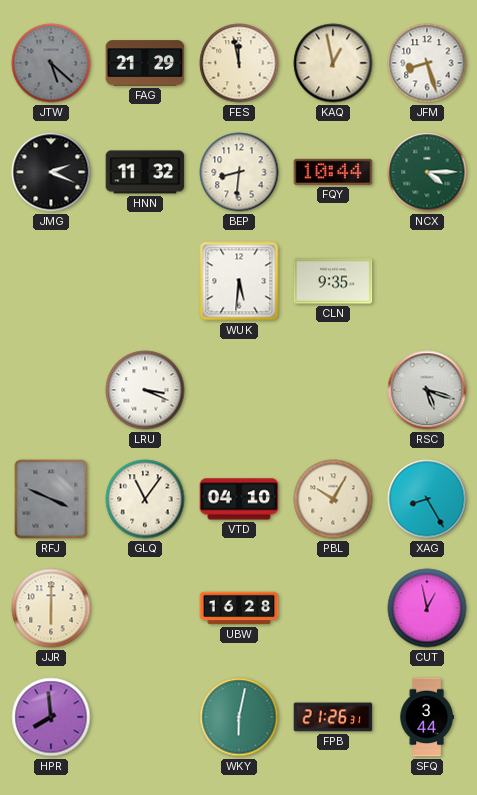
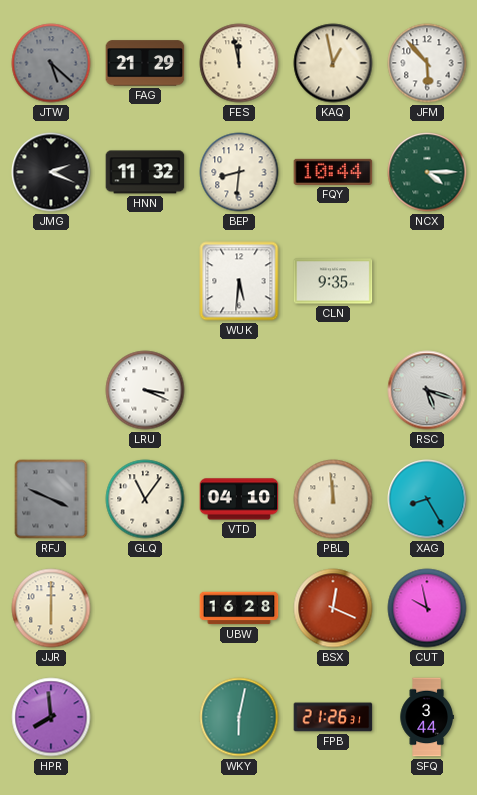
JFM: 8:27 -> 5:53 (427, 63)
PBL: 10:05 -> 11:59 (333, 499)
BSX: none -> 12:19 (333, 608)
CUT: 12:58 -> 9:58 (427, 608)
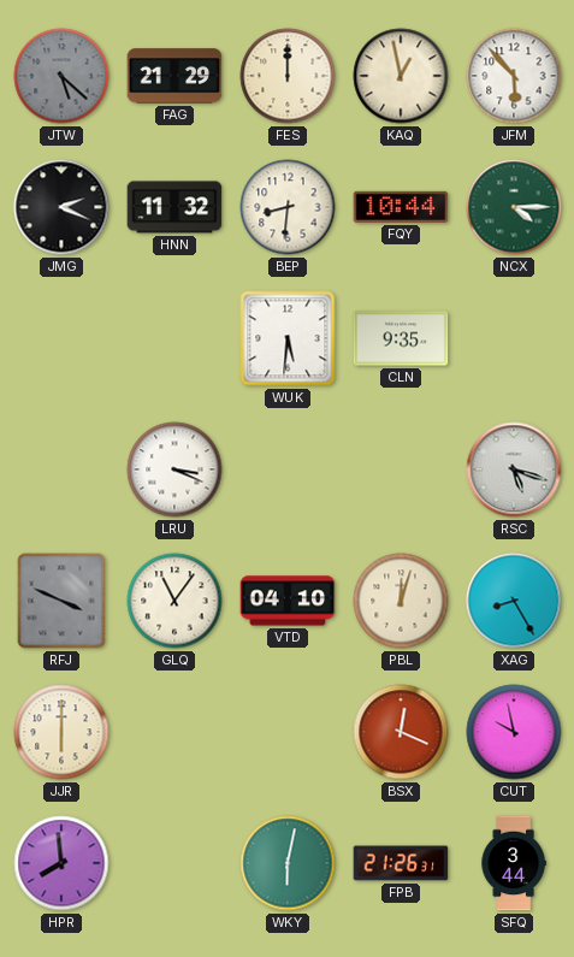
FES: 11:58 -> 12:00 (288, 76)
PBL: 11:59 -> 12:03 (401, 601)
UBW: 16:28 -> none (239, 608)
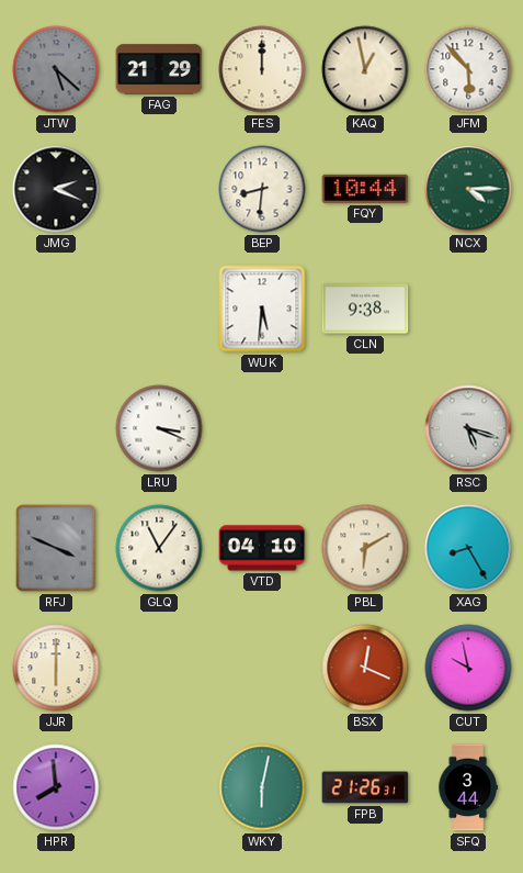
HNN: 11:32 -> none (174, 207)
CLN: 9:35 -> 9:38 (365, 309)
PBL: 12:03 -> 6:10 (365, 548)
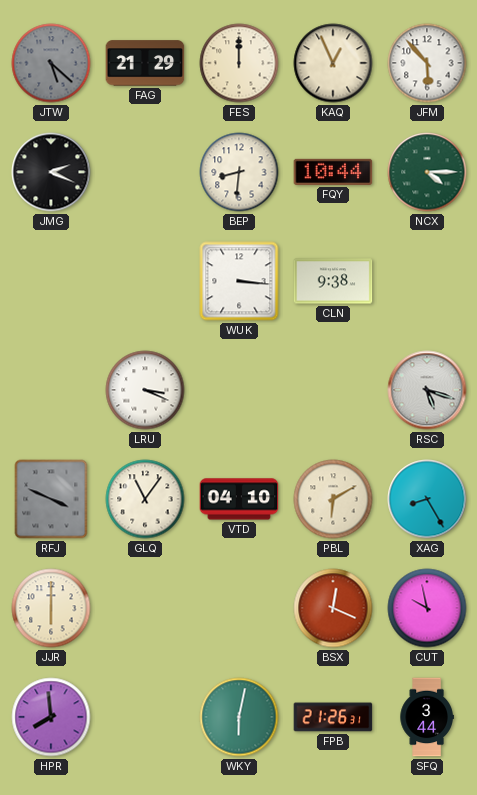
KAQ: 12:58 -> 12:56 (333, 63)
WUK: 5:31 -> 3:16 (239, 281)
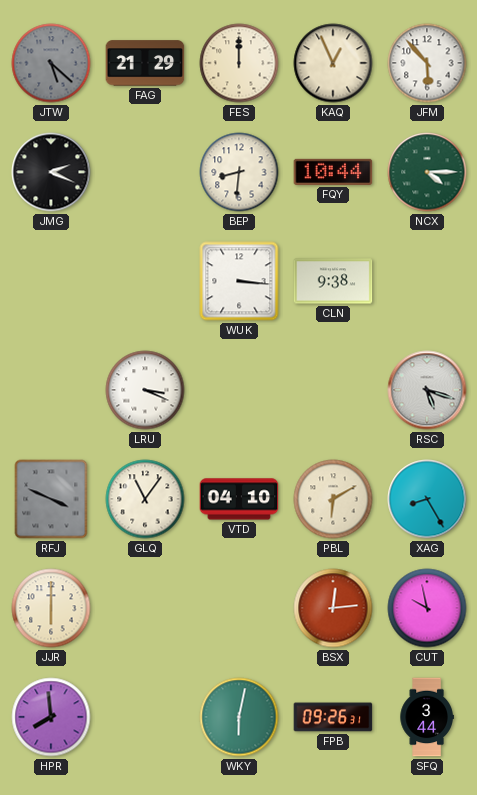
BSX: 12:19 -> 12:14 (333, 608)
FPB: 21:26 -> 09:26 (333, 717)
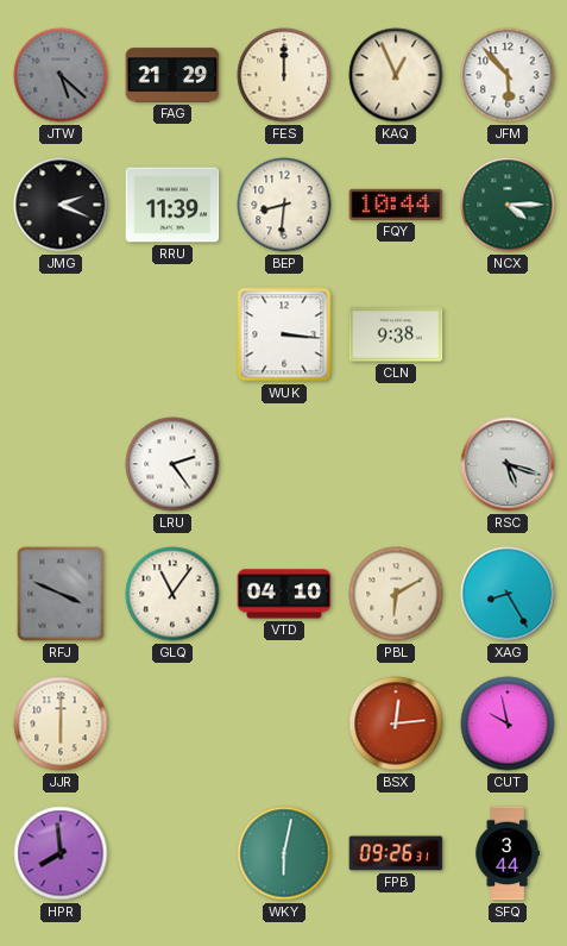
RRU: none -> 11:39 (172, 205)
LRU: 3:19 -> 2:24 (172, 464)
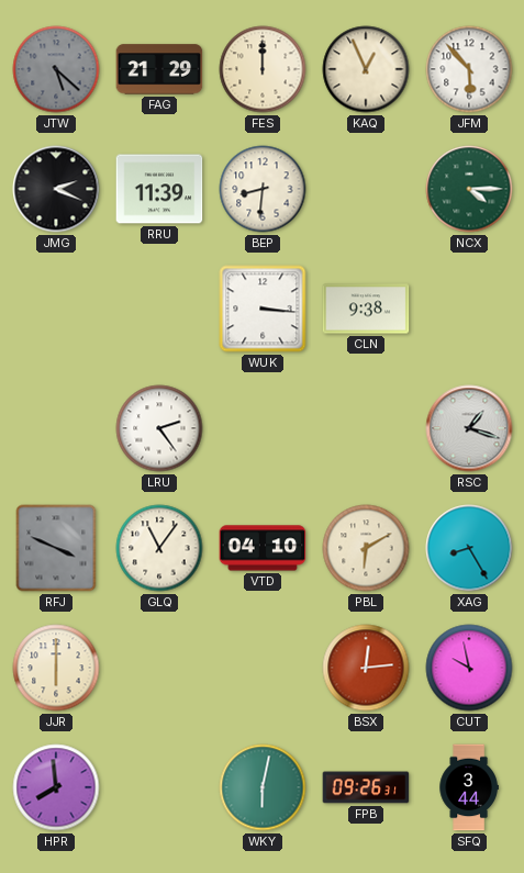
FQY: 10:44 -> none (396, 205)
RSC: 5:18 -> 1:18 (469, 428)
